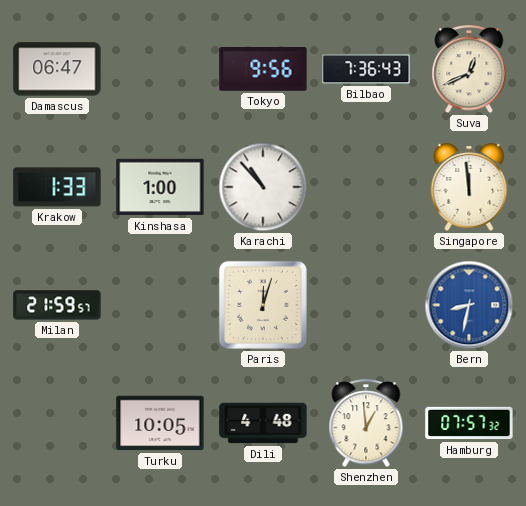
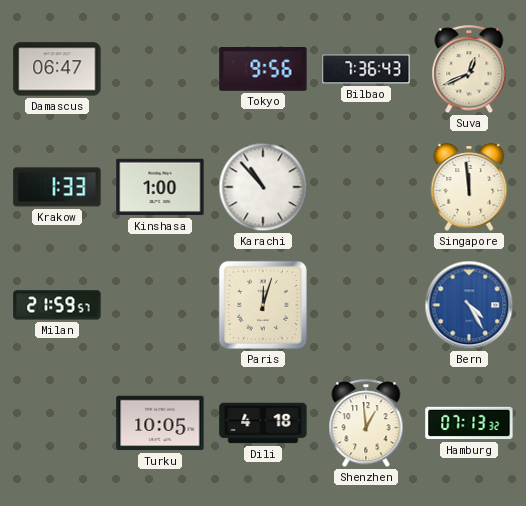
Bern: 8:32 -> 4:25 (469, 305)
Dili: 4:48 -> 4:18 (263, 423)
Hamburg: 07:57 -> 07:13 (469, 423)
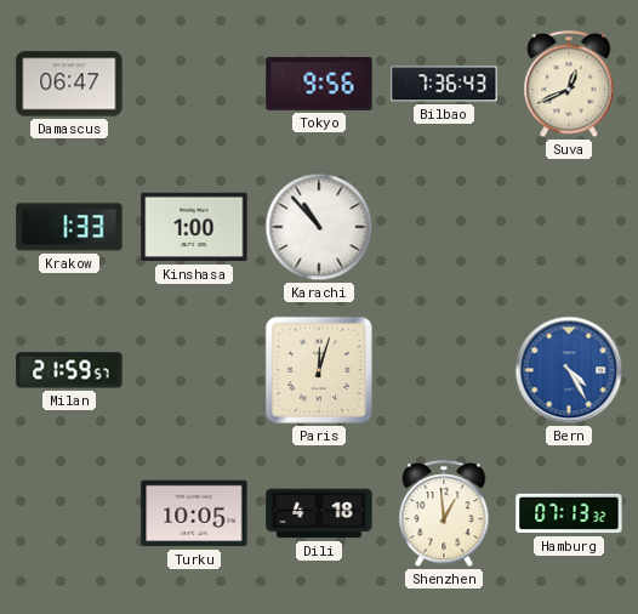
Singapore: 11:59 -> none (469, 187)
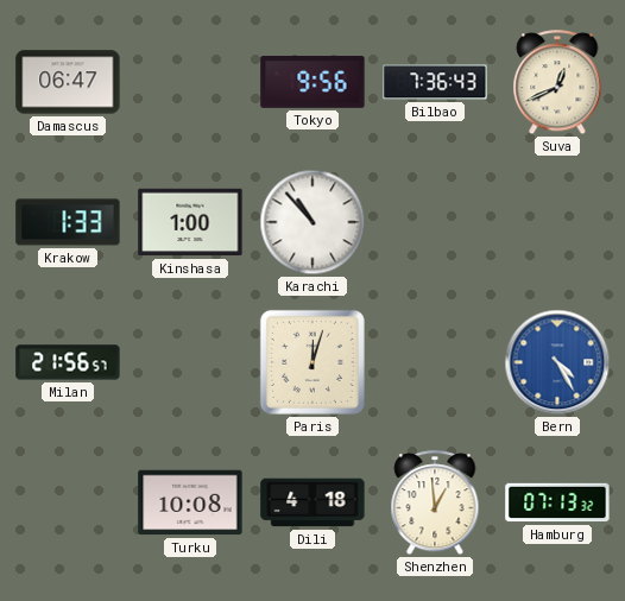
Milan: 21:59 -> 21:56 (68, 362)
Turku: 10:05 -> 10:08 (190, 502)
